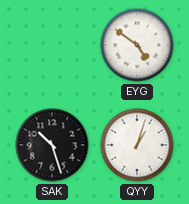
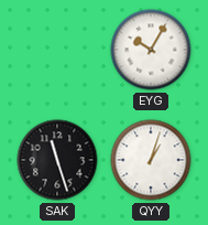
EYG: 4:51 -> 10:05 (151, 50)
SAK: 10:27 -> 11:27 (57, 160)
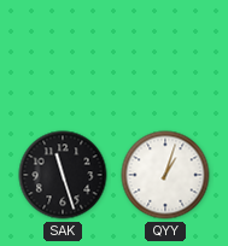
EYG: 10:05 -> none (151, 50)
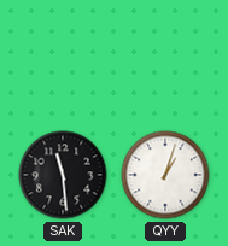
SAK: 11:27 -> 11:29 (63, 175)
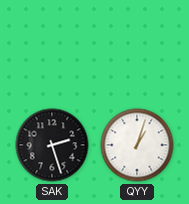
SAK: 11:29 -> 2:27 (52, 145)
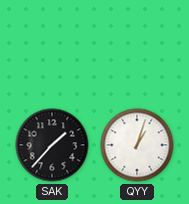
SAK: 2:27 -> 1:37 (52, 145)
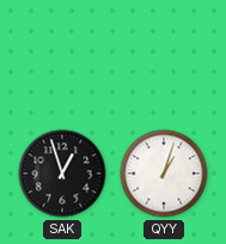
SAK: 1:37 -> 12:57 (62, 173)
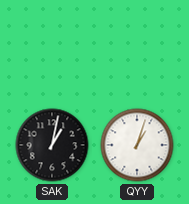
SAK: 12:57 -> 1:02 (52, 145)
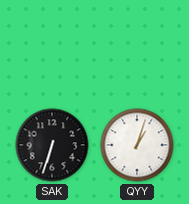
SAK: 1:02 -> 6:33 (52, 145)
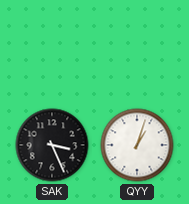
SAK: 6:33 -> 3:26 (52, 145)
